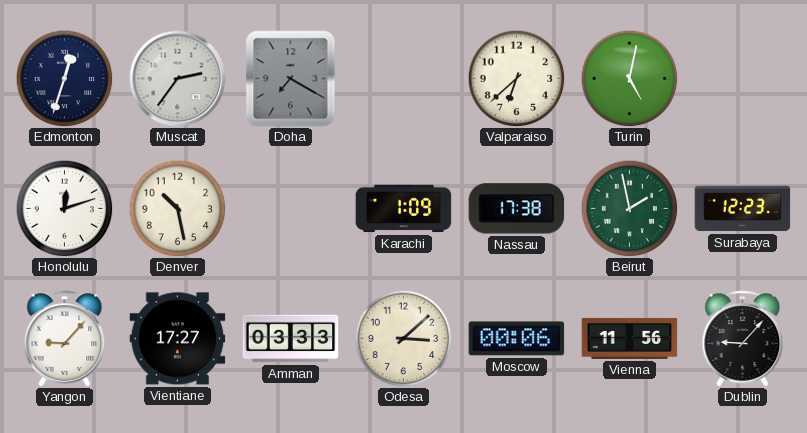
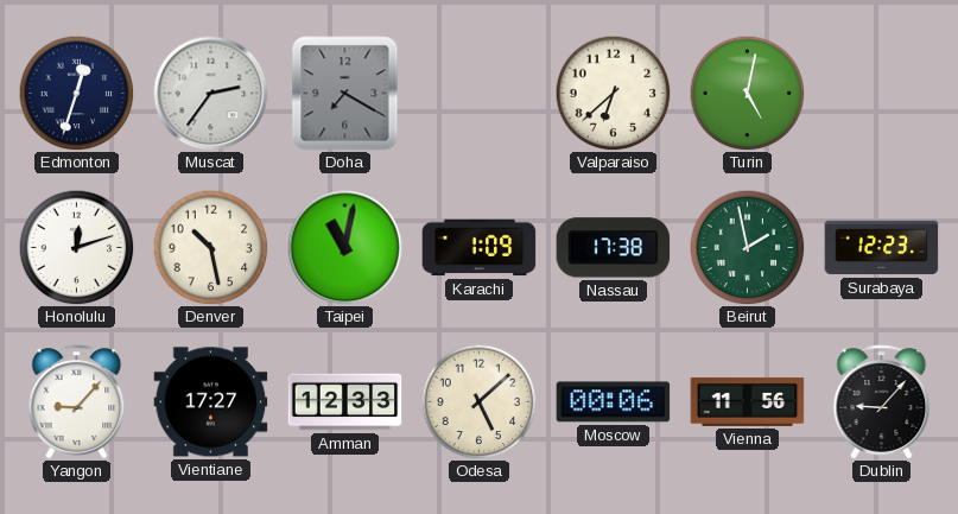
Taipei: none -> 11:02 (345, 248)
Amman: 03:33 -> 12:33 (345, 402)
Odesa: 3:08 -> 5:08 (478, 401)
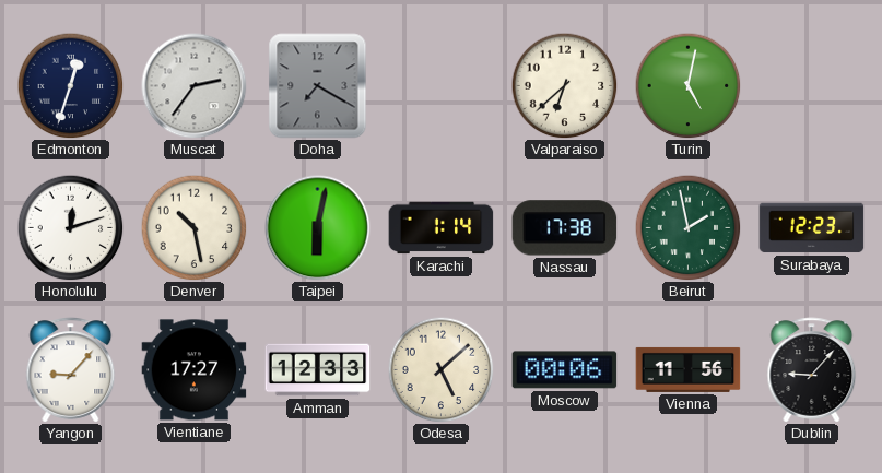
Taipei: 11:02 -> 6:02 (318, 228)
Karachi: 1:09 -> 1:14 (442, 228)
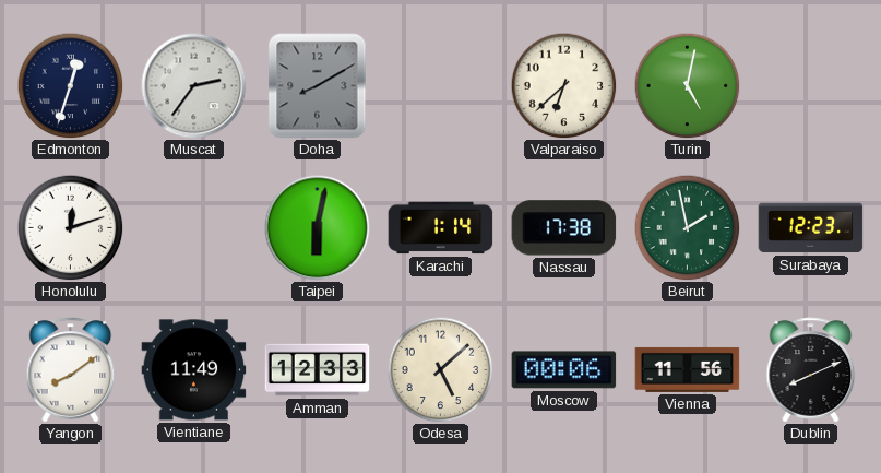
Doha: 7:20 -> 8:10 (318, 86)
Denver: 10:28 -> none (193, 227)
Yangon: 9:07 -> 8:09 (71, 370)
Vientiane: 17:27 -> 11:49 (194, 370)
Dublin: 9:07 -> 8:11 (811, 370)
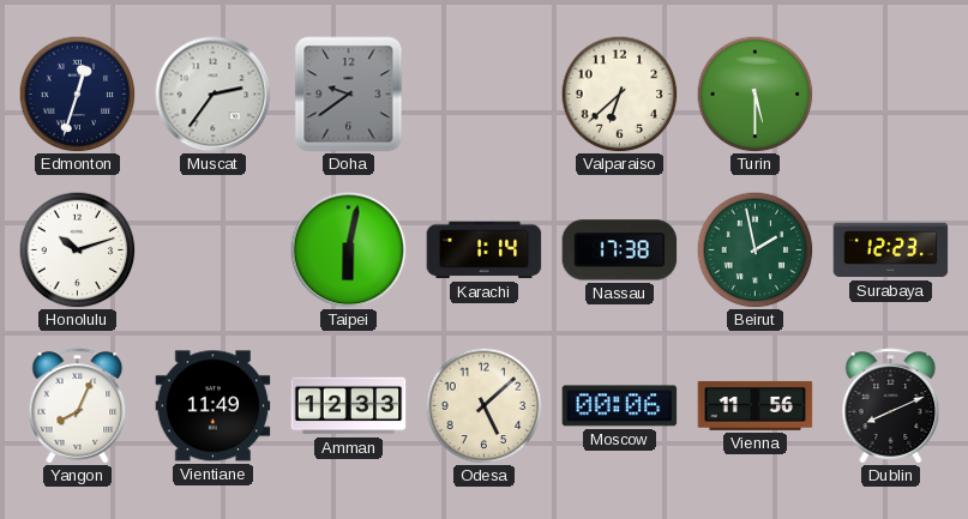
Doha: 8:10 -> 9:39 (349, 95)
Turin: 5:02 -> 5:30 (754, 93)
Honolulu: 12:12 -> 10:12 (77, 249)
Yangon: 8:09 -> 8:04 (78, 406)
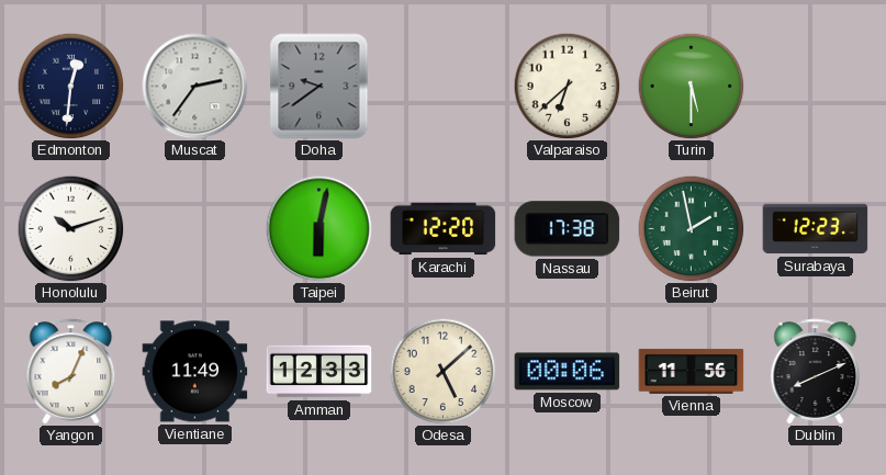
Edmonton: 12:33 -> 12:31 (70, 86)
Karachi: 1:14 -> 12:20 (444, 229)
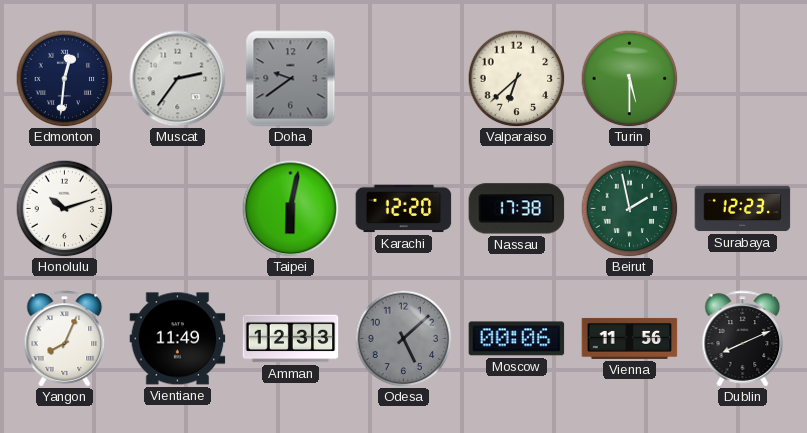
Odesa dial: cream -> grey (403, 338)
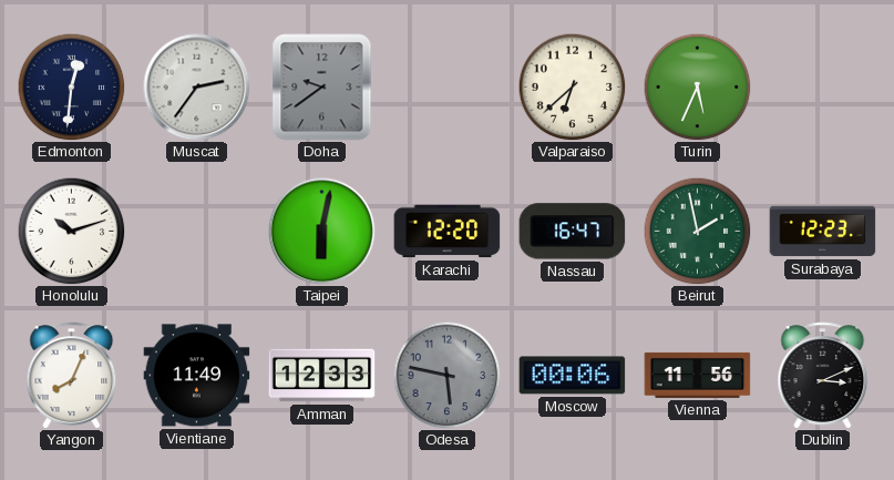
Turin: 5:30 -> 5:34 (697, 86)
Nassau: 17:38 -> 16:47 (573, 232)
Odesa: 5:08 -> 5:47 (446, 375)
Dublin: 8:11 -> 3:11 (823, 376)
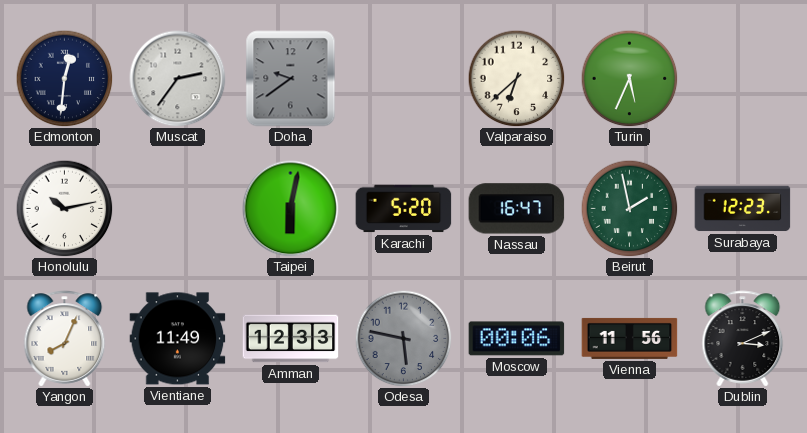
Honolulu: 10:12 -> 10:13 (64, 208)
Karachi: 12:20 -> 5:20 (404, 209)
